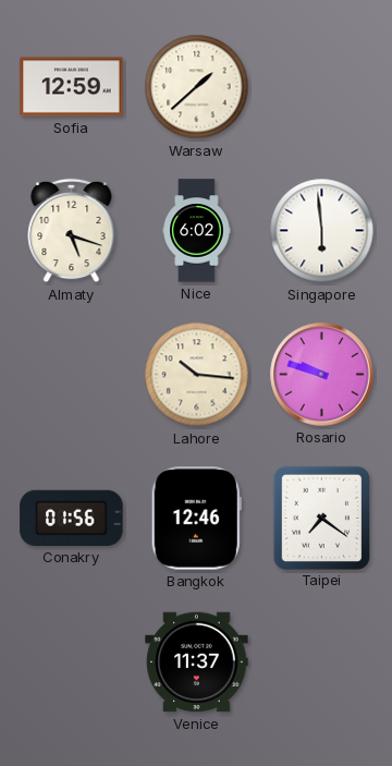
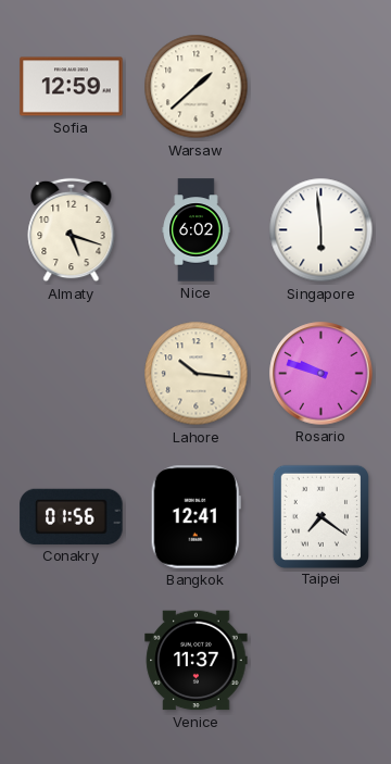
Bangkok: 12:46 -> 12:41 (195, 517)
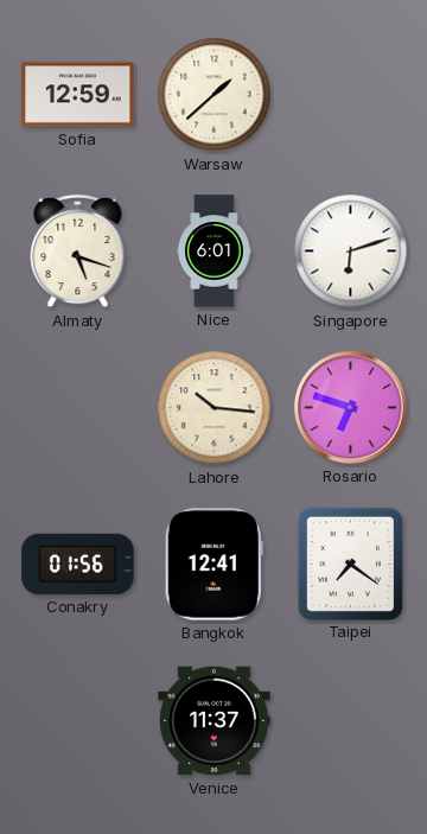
Nice: 6:02 -> 6:01 (215, 252)
Singapore: 5:59 -> 6:12 (351, 252)
Rosario: 9:48 -> 6:48 (351, 408)
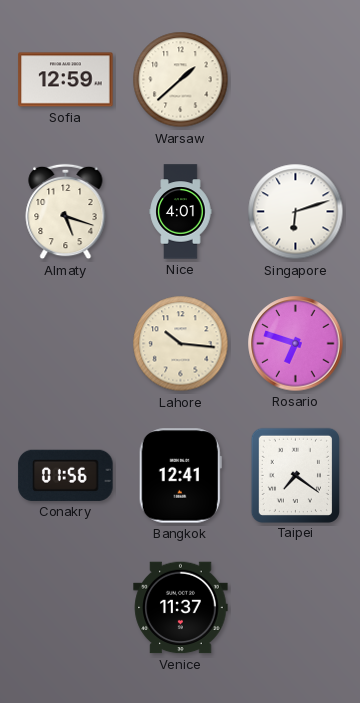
Nice: 6:01 -> 4:01 (181, 212)
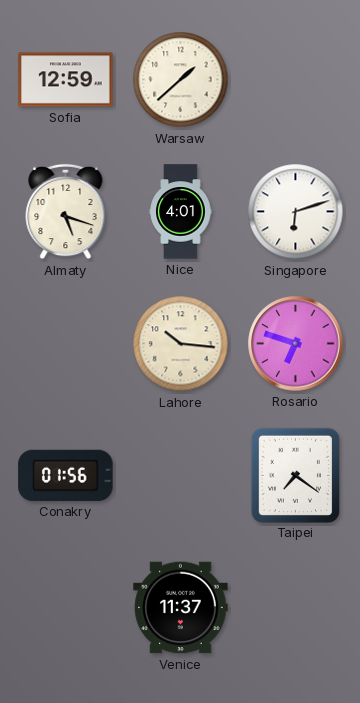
Bangkok: 12:41 -> none (180, 476)
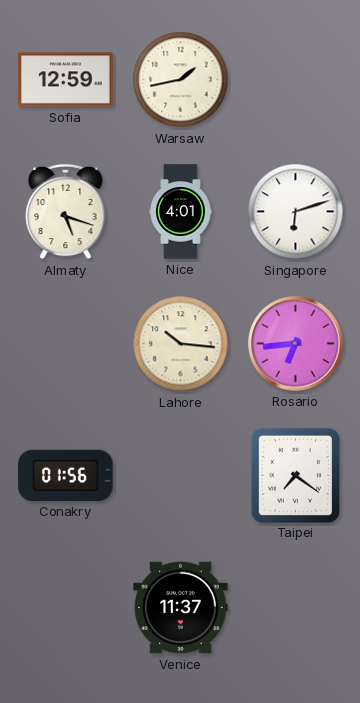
Warsaw: 1:38 -> 1:43 (181, 80)
Rosario: 6:48 -> 6:44 (296, 344)
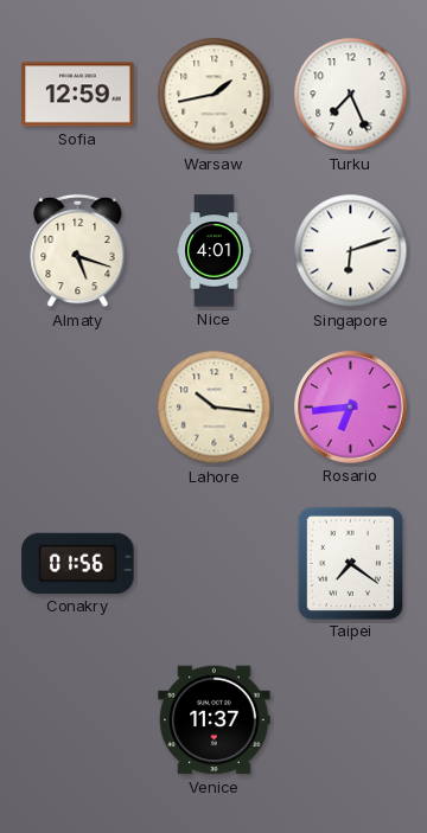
Turku: none -> 7:26 (351, 95)
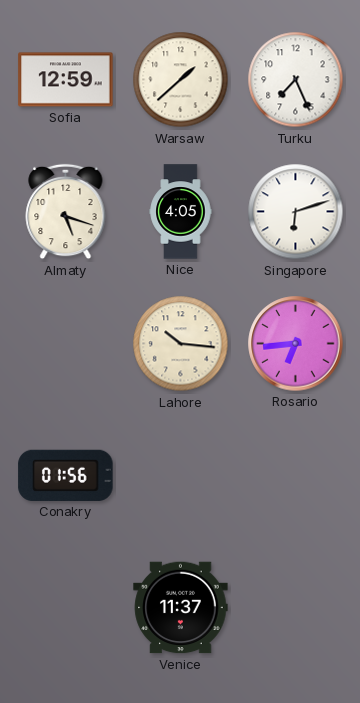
Warsaw: 1:43 -> 1:38 (181, 80)
Nice: 4:01 -> 4:05 (181, 212)
Taipei: 7:21 -> none (350, 563)
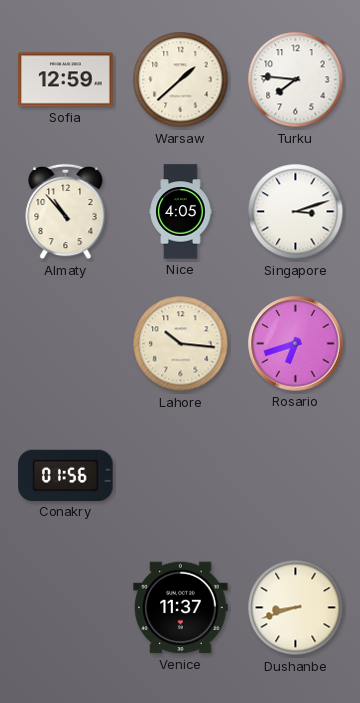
Turku: 7:26 -> 7:46 (296, 80)
Almaty: 5:18 -> 10:53 (66, 212)
Singapore: 6:12 -> 3:12 (296, 212)
Rosario: 6:44 -> 6:42 (296, 344)
Dushanbe: none -> 8:42 (296, 608)
